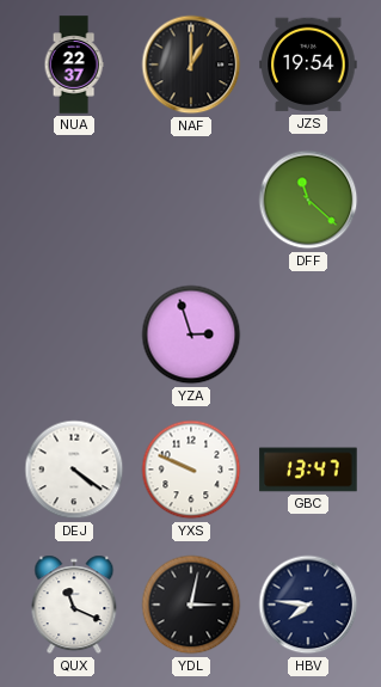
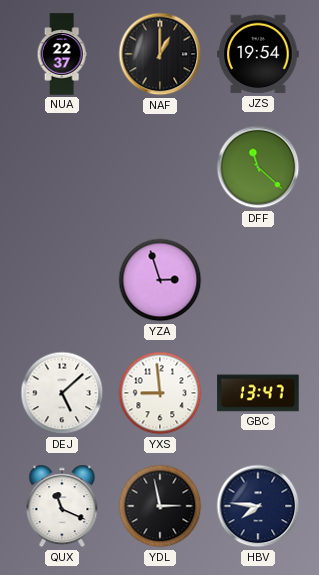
DEJ: 4:21 -> 5:08 (62, 393)
YXS: 9:49 -> 8:59 (160, 393)
YDL: 3:02 -> 2:58 (160, 506)
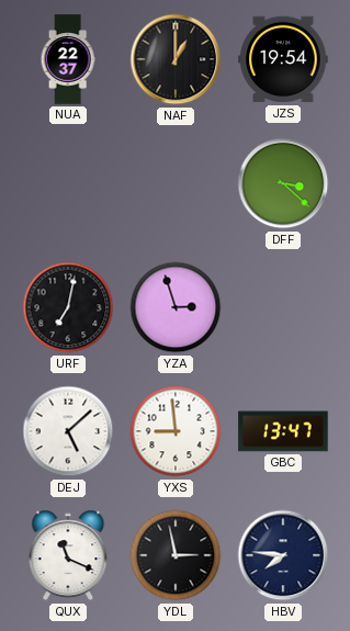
DFF: 11:22 -> 3:22 (283, 183)
URF: none -> 7:02 (68, 307)
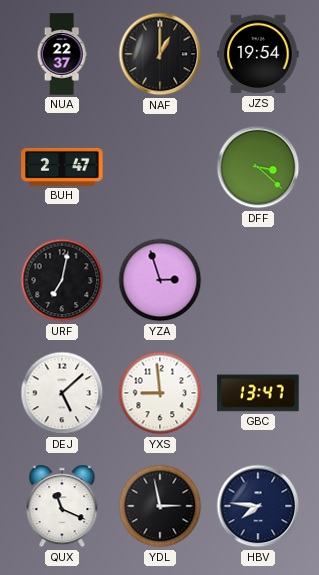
BUH: none -> 2:47 (62, 168)
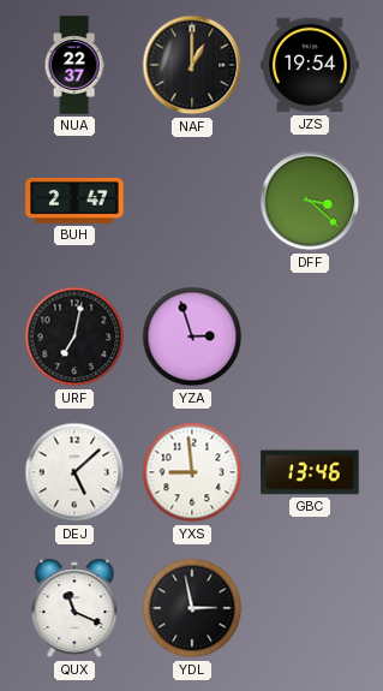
GBC: 13:47 -> 13:46 (310, 472)
HBV: 7:46 -> none (258, 506)
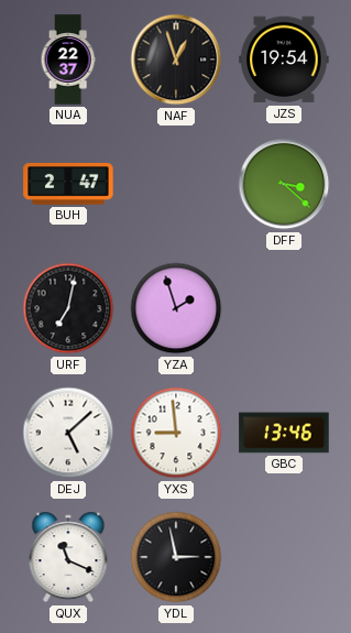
NAF: 1:00 -> 12:57 (176, 59)
YZA: 2:57 -> 1:57 (176, 308)
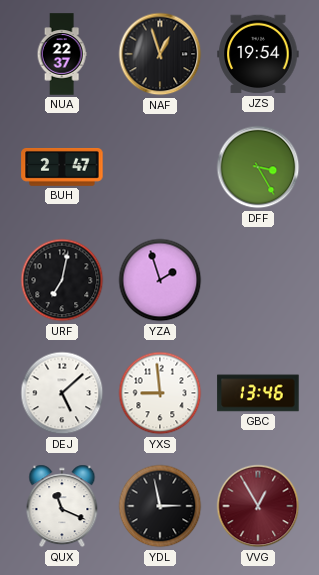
DFF: 3:22 -> 3:25 (258, 167)
VVG: none -> 12:55 (258, 506)
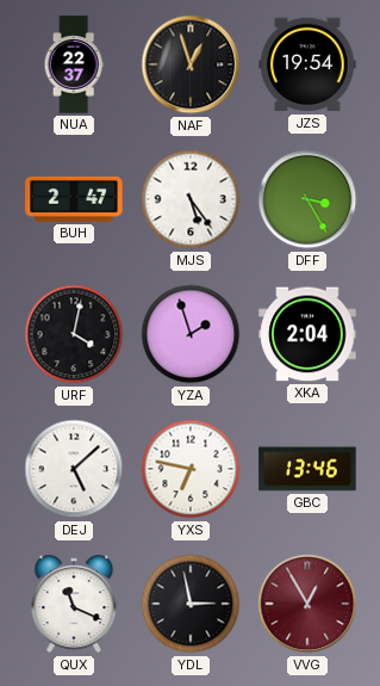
MJS: none -> 5:24 (191, 199)
URF: 7:02 -> 4:02 (74, 334)
XKA: none -> 2:04 (307, 334)
YXS: 8:59 -> 6:47 (191, 469)
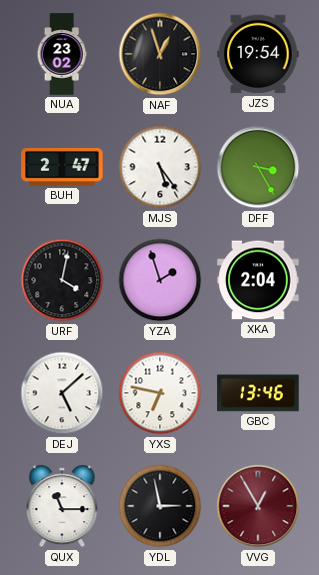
NUA: 22:37 -> 23:02 (62, 54)
QUX: 11:19 -> 11:15 (62, 506)
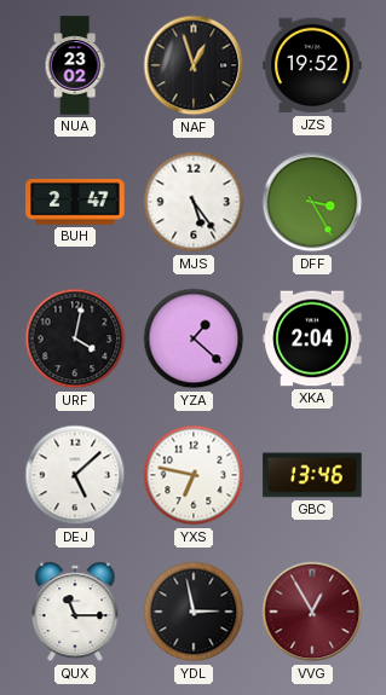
JZS: 19:54 -> 19:52 (312, 65)
YZA: 1:57 -> 1:22 (194, 338)
